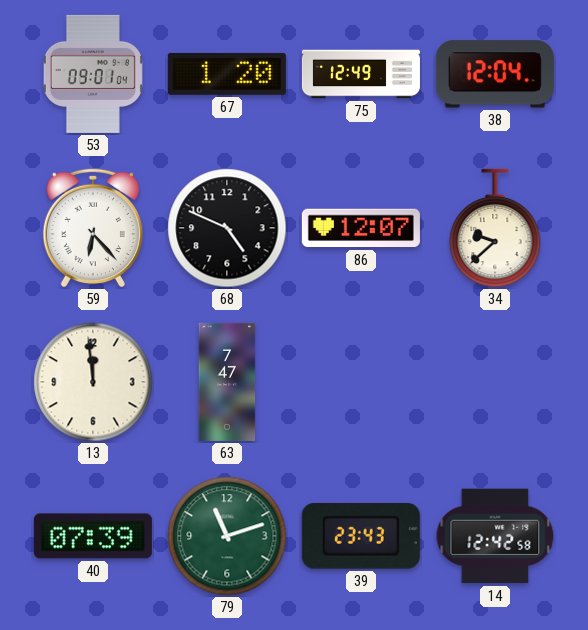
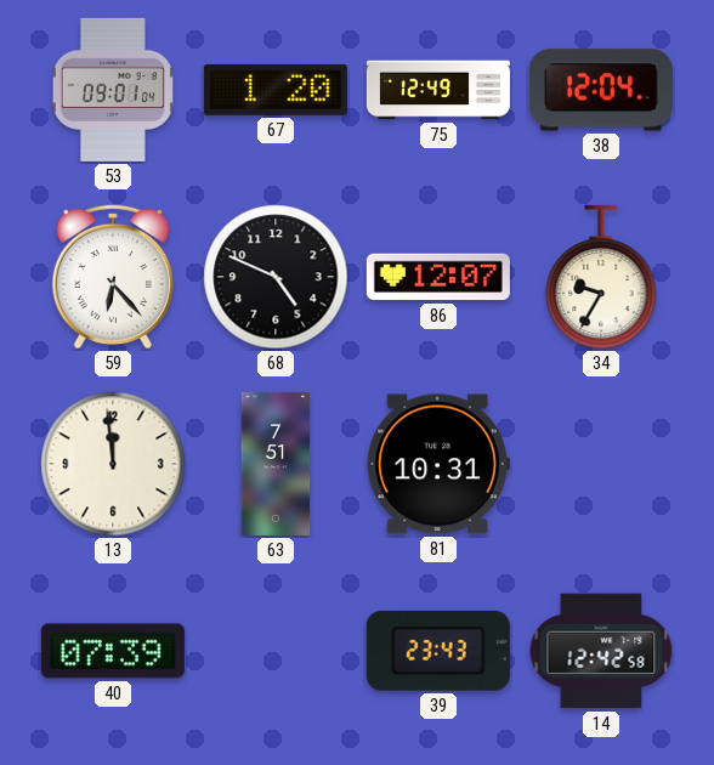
34: 9:38 -> 9:35 (601, 277)
63: 7:47 -> 7:51 (276, 464)
81: none -> 10:31 (438, 464)
79: 11:12 -> none (227, 536)
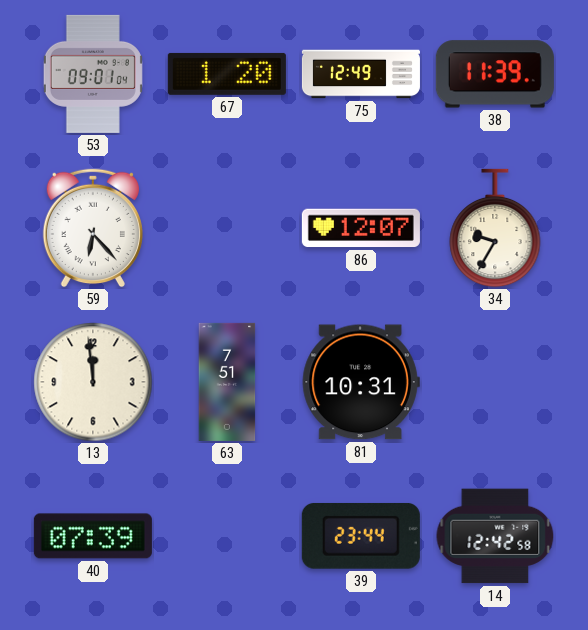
38: 12:04 -> 11:39 (495, 74)
68: 4:49 -> none (276, 277)
39: 23:43 -> 23:44 (361, 536)
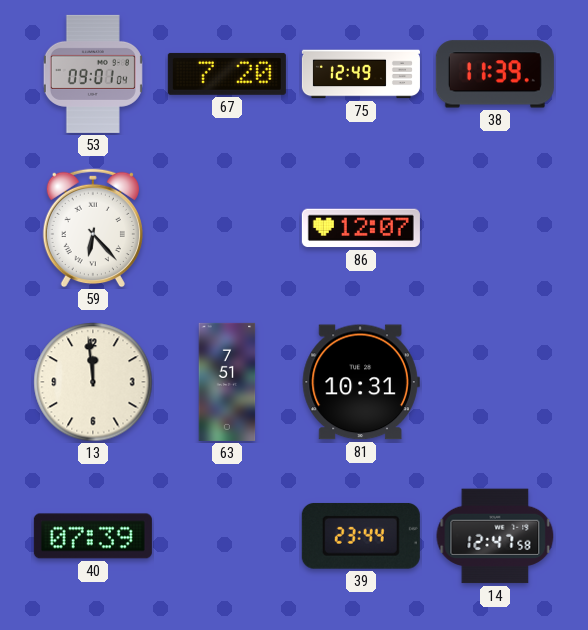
67: 1:20 -> 7:20 (227, 74)
34: 9:35 -> none (495, 228)
14: 12:42 -> 12:47 (495, 536)
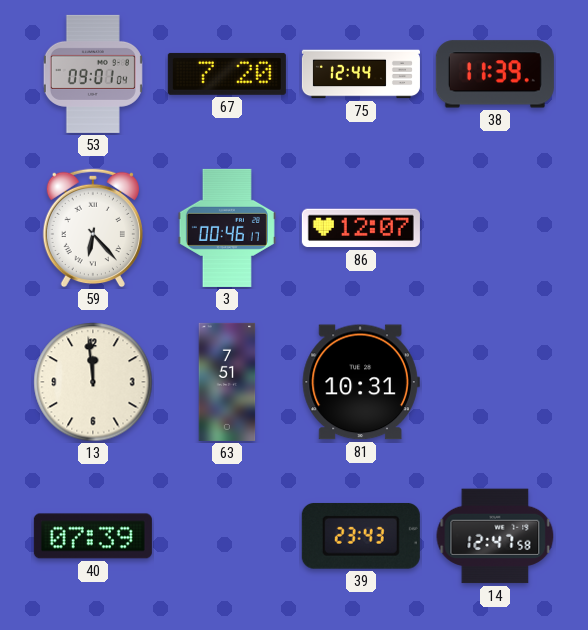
75: 12:49 -> 12:44 (361, 74)
3: none -> 00:46 (227, 228)
39: 23:44 -> 23:43 (361, 536)
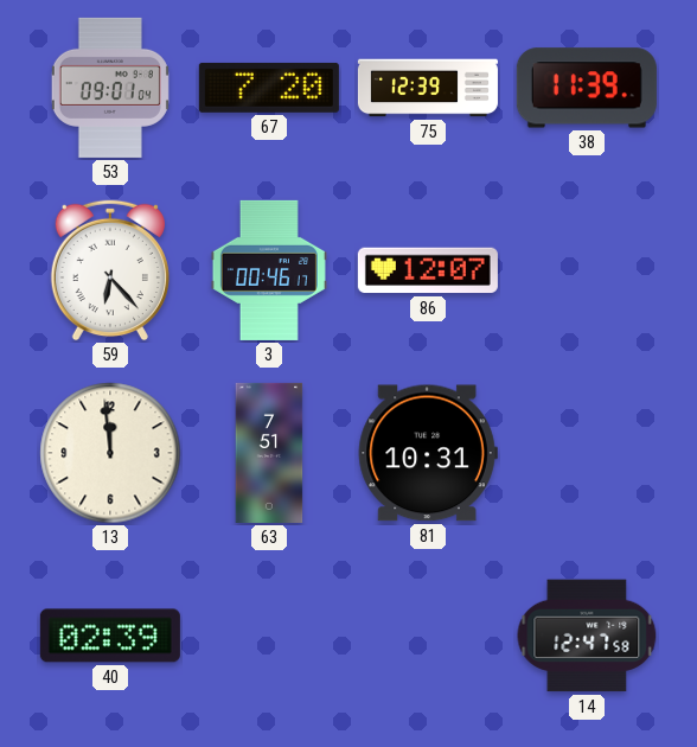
75: 12:44 -> 12:39 (428, 88)
40: 07:39 -> 02:39 (110, 636)
39: 23:43 -> none (361, 536)
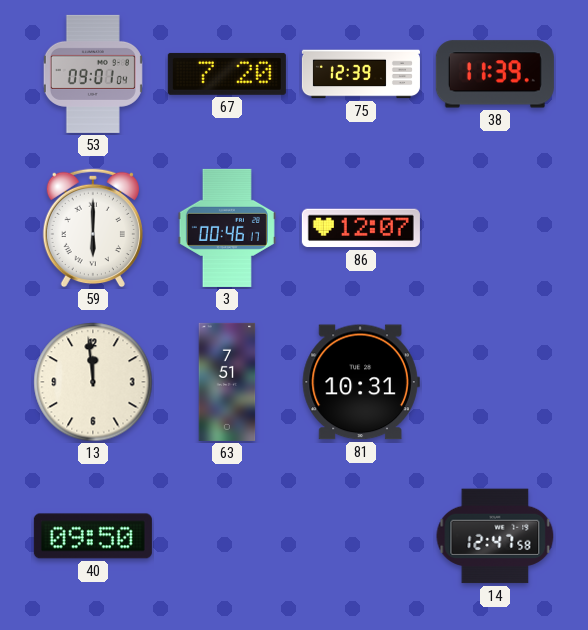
59: 6:23 -> 6:00 (93, 228)
40: 02:39 -> 09:50 (93, 536)
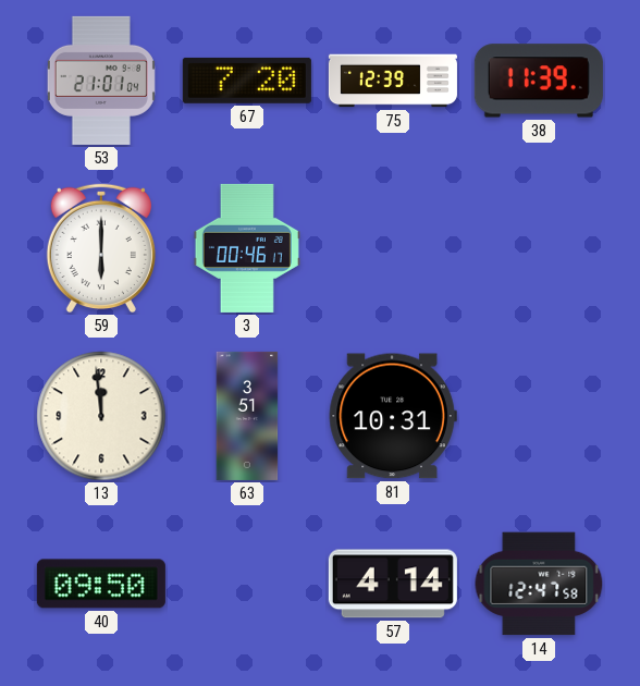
53: 09:01 -> 21:01 (101, 81)
86: 12:07 -> none (361, 228)
63: 7:51 -> 3:51 (247, 416)
57: none -> 4:14 (393, 584)
